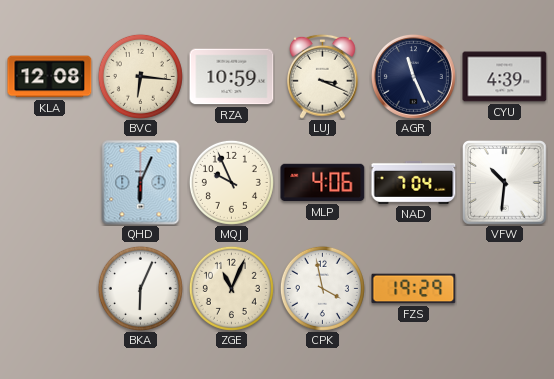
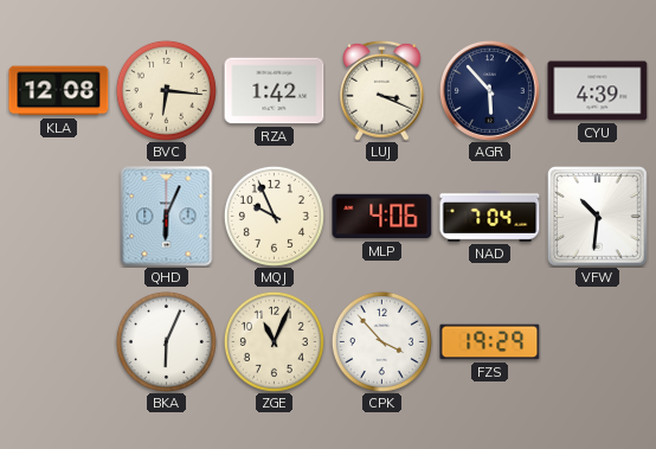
RZA: 10:59 -> 1:42 (275, 91)
AGR: 11:26 -> 5:53 (489, 90)
CPK: 3:58 -> 3:53 (381, 341)
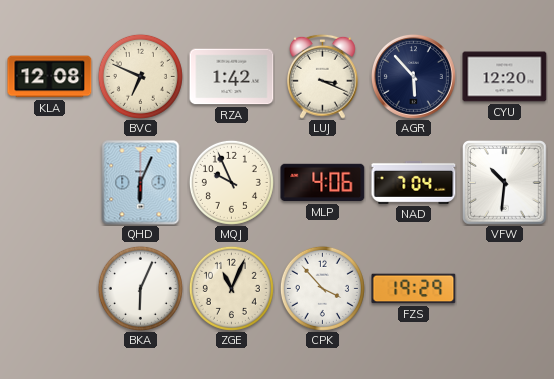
BVC: 6:16 -> 6:49 (140, 76)
CYU: 4:39 -> 12:20 (505, 77)
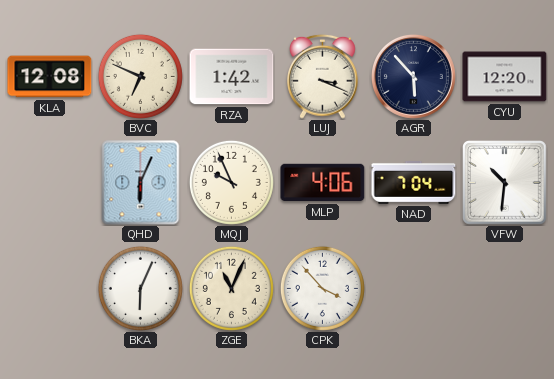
FZS: 19:29 -> none (414, 289)
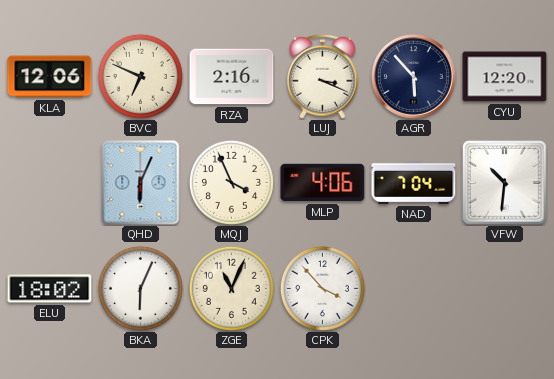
KLA: 12:08 -> 12:06 (50, 77)
RZA: 1:42 -> 2:16 (232, 77)
MQJ: 9:56 -> 3:56 (231, 182)
ELU: none -> 18:02 (50, 289)
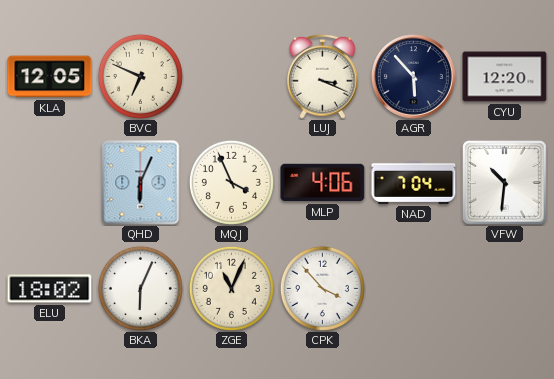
KLA: 12:06 -> 12:05 (50, 77)
RZA: 2:16 -> none (232, 77)
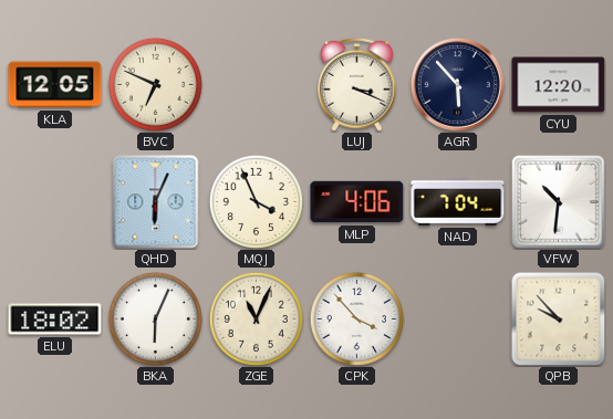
QPB: none -> 9:53 (559, 320)
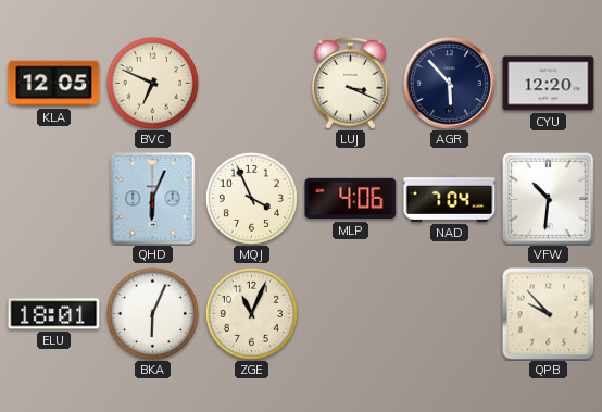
ELU: 18:02 -> 18:01 (54, 314)
CPK: 3:53 -> none (356, 318)
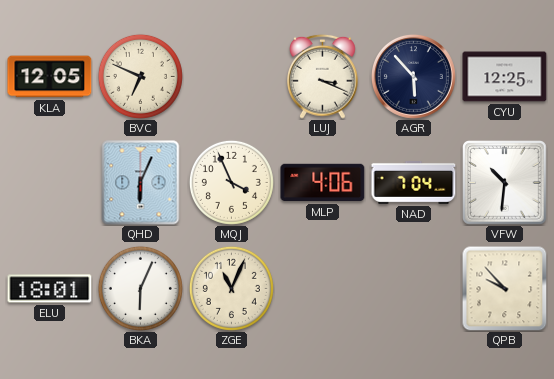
CYU: 12:20 -> 12:25 (505, 77)
